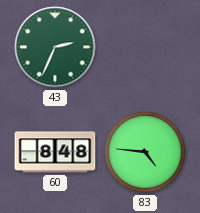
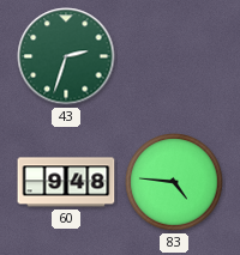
43: 2:34 -> 2:33 (66, 56)
60: 8:48 -> 9:48 (66, 182)
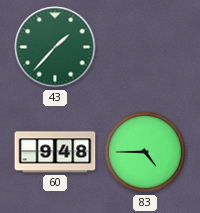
43: 2:33 -> 1:37 (55, 47)
83: 4:46 -> 4:45 (145, 152)
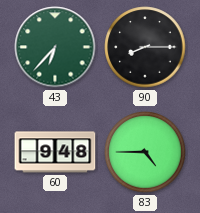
43: 1:37 -> 6:37 (55, 47)
90: none -> 8:15 (145, 47)
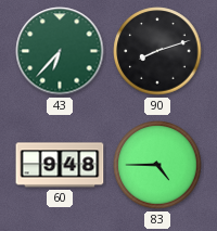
90: 8:15 -> 8:12 (157, 51)
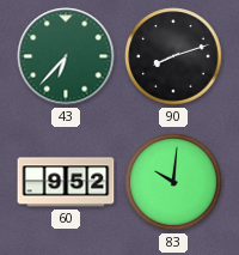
60: 9:48 -> 9:52 (66, 182)
83: 4:45 -> 10:01 (173, 182)
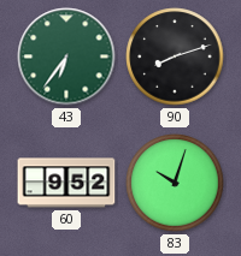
43: 6:37 -> 6:36 (66, 56)
83: 10:01 -> 10:03 (175, 183)
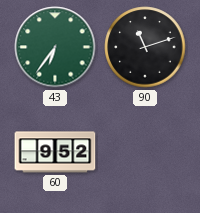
90: 8:12 -> 11:12 (145, 47)
83: 10:03 -> none (175, 183)
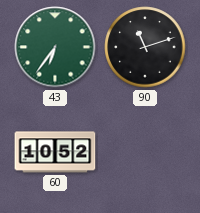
60: 9:52 -> 10:52 (55, 152)
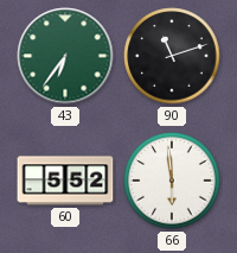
60: 10:52 -> 5:52 (65, 181)
66: none -> 5:59 (172, 181)
